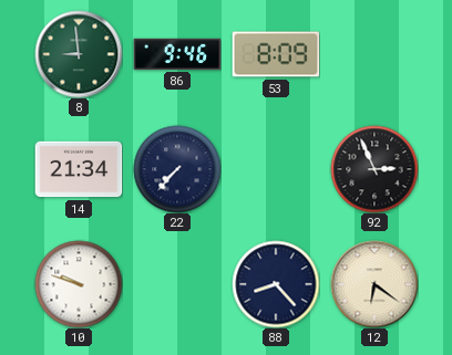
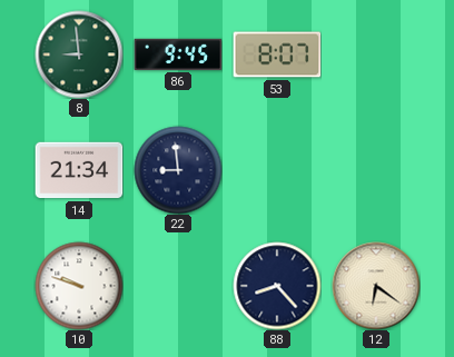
86: 9:46 -> 9:45 (178, 54)
53: 8:09 -> 8:07 (277, 54)
22: 7:37 -> 8:59 (178, 170)
92: 2:56 -> none (374, 169)
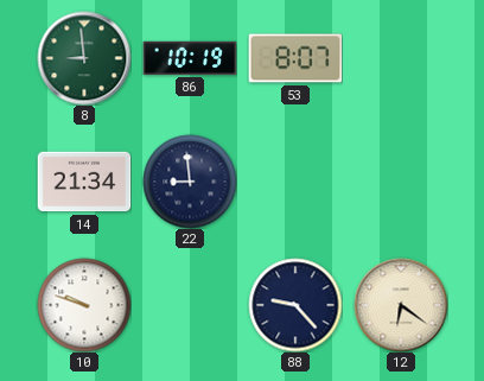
86: 9:45 -> 10:19 (190, 58)
88: 8:23 -> 9:23 (295, 305)
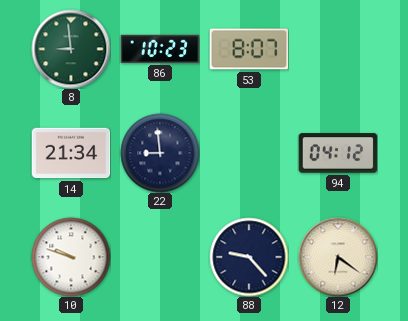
86: 10:19 -> 10:23 (160, 49)
94: none -> 04:12 (338, 153)
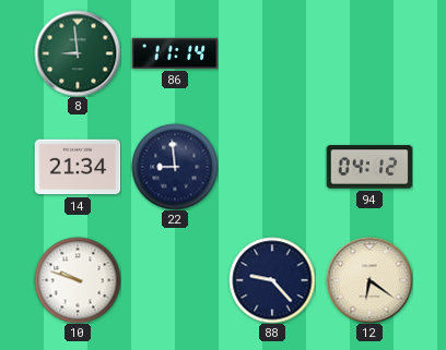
86: 10:23 -> 11:14 (175, 53)
53: 8:07 -> none (249, 49)
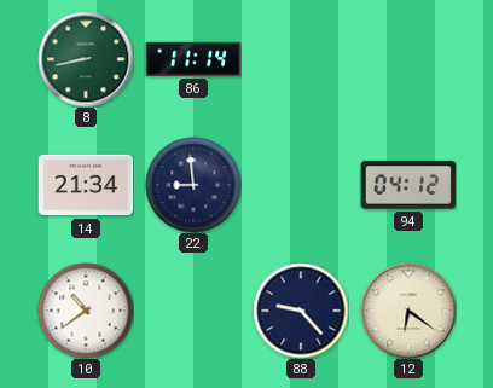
8: 8:59 -> 8:43 (86, 59)
10: 9:48 -> 10:39 (86, 311)
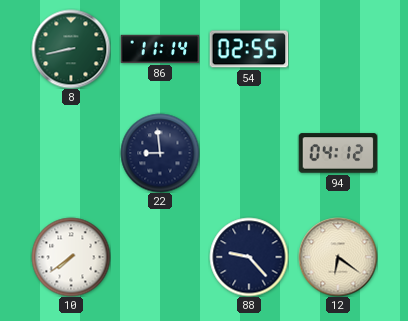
54: none -> 02:55 (249, 49)
14: 21:34 -> none (86, 185)
10: 10:39 -> 7:39 (71, 257)
